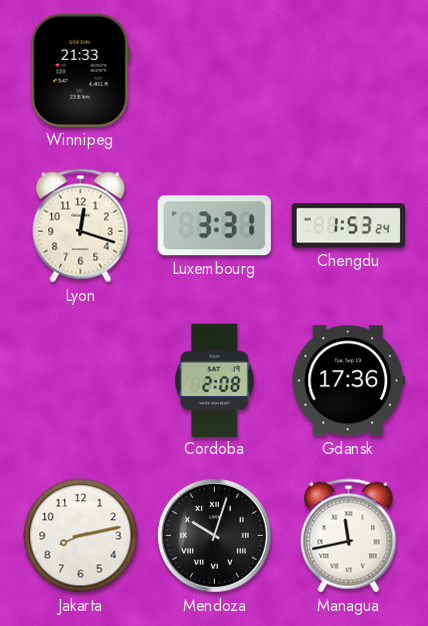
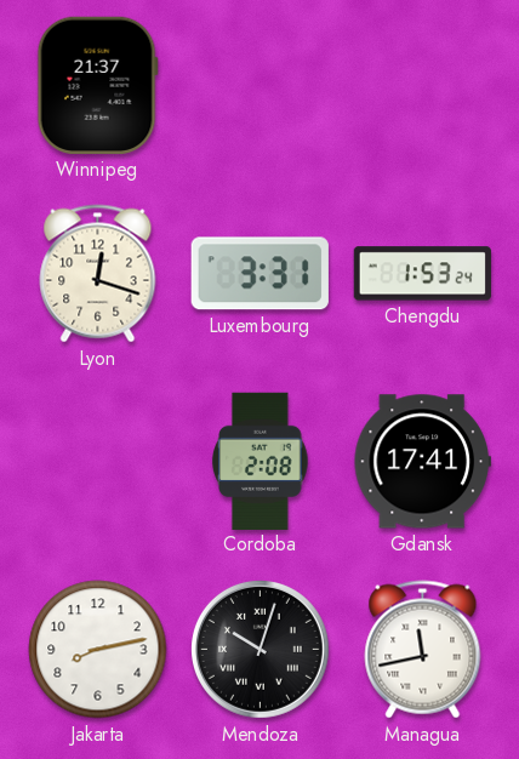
Winnipeg: 21:33 -> 21:37 (97, 85)
Gdansk: 17:36 -> 17:41 (422, 462)
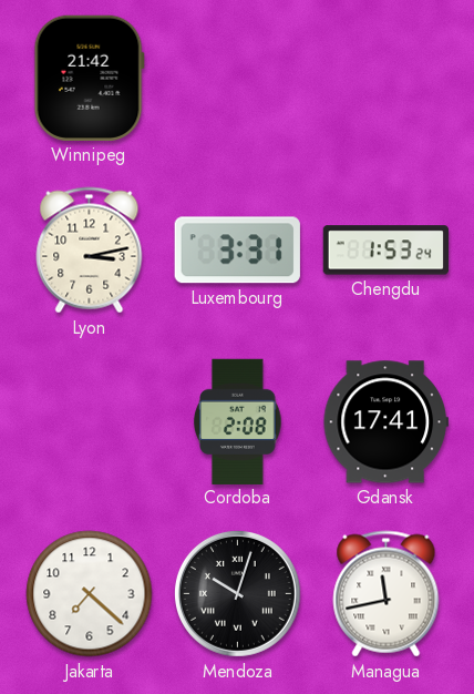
Winnipeg: 21:37 -> 21:42 (89, 78)
Lyon: 12:18 -> 3:13 (90, 251)
Jakarta: 8:13 -> 7:22 (90, 594)
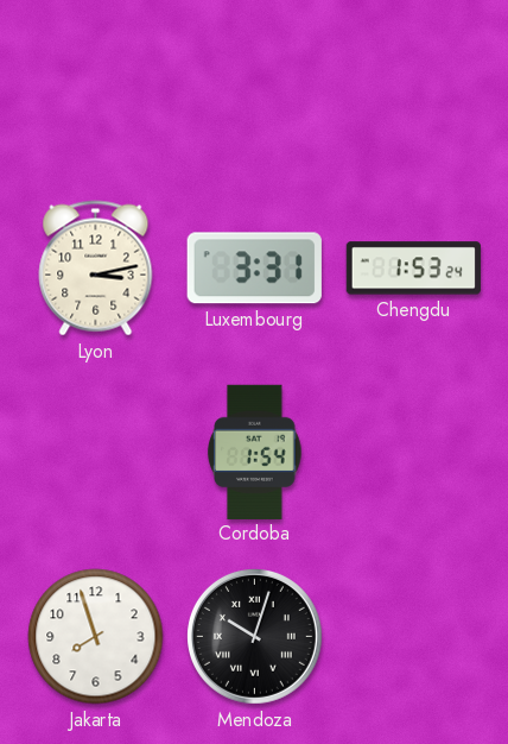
Winnipeg: 21:42 -> none (89, 78)
Cordoba: 2:08 -> 1:54 (255, 452)
Gdansk: 17:41 -> none (385, 422)
Jakarta: 7:22 -> 7:57 (96, 637)
Managua: 11:43 -> none (387, 594)
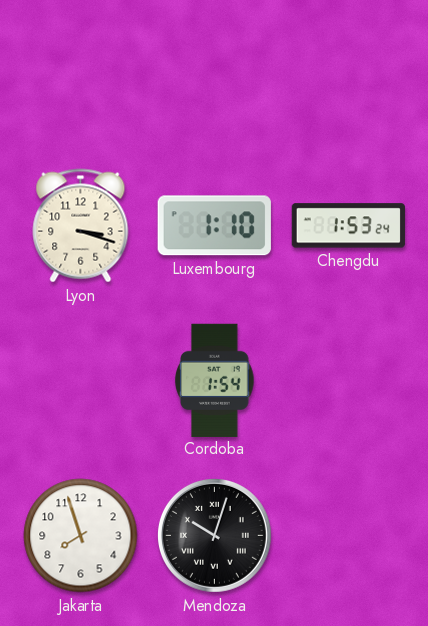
Lyon: 3:13 -> 3:18 (81, 226)
Luxembourg: 3:31 -> 1:10 (214, 226)
